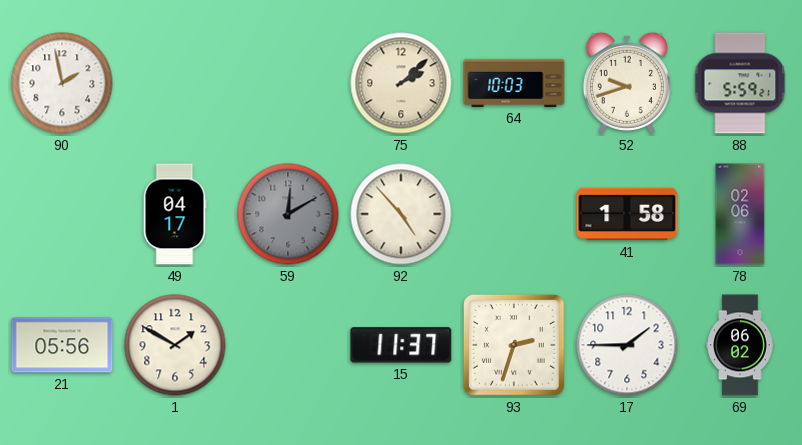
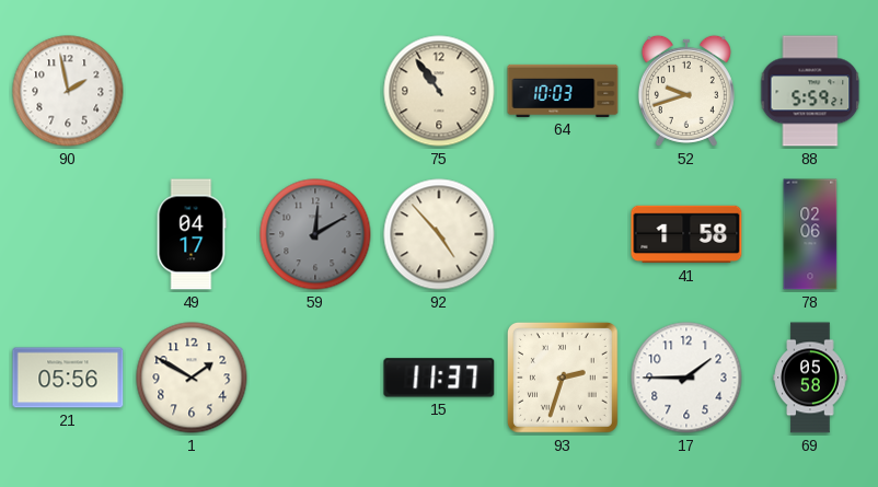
75: 2:08 -> 10:54 (439, 91)
69: 06:02 -> 05:58 (810, 378)
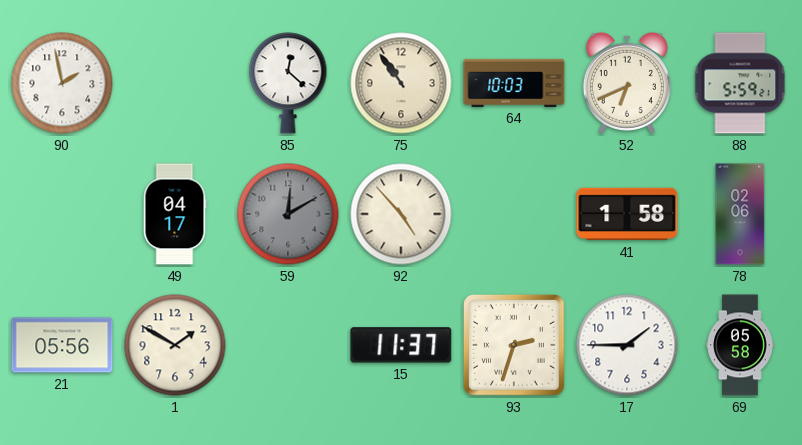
85: none -> 12:22 (288, 83)
52: 9:42 -> 6:41 (627, 83)
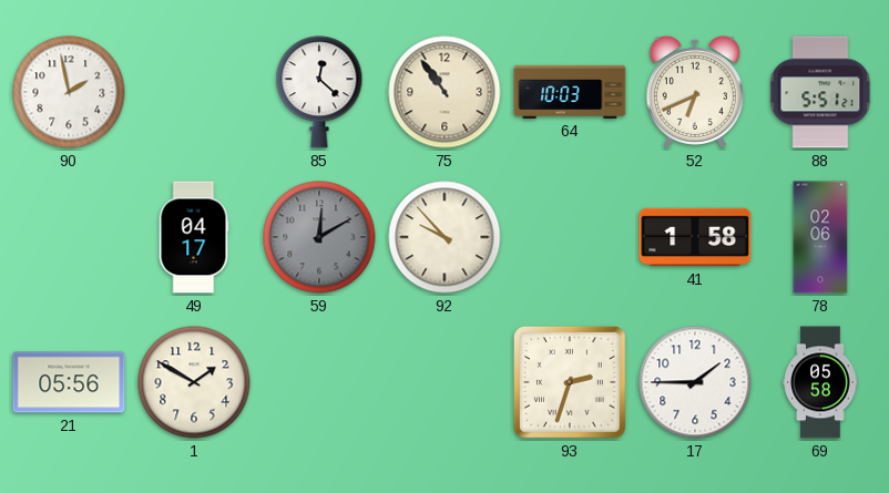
88: 5:59 -> 5:51 (820, 92)
92: 4:53 -> 9:53 (445, 237)
15: 11:37 -> none (401, 345)
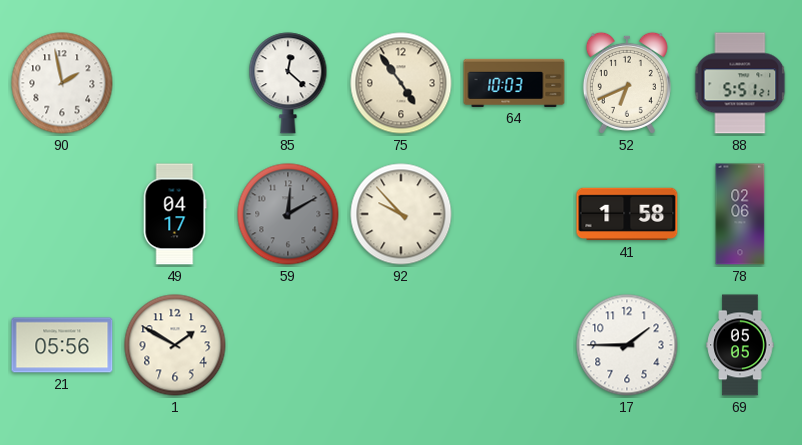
75: 10:54 -> 4:54 (401, 83)
93: 2:33 -> none (570, 382)
69: 05:58 -> 05:05 (740, 345)
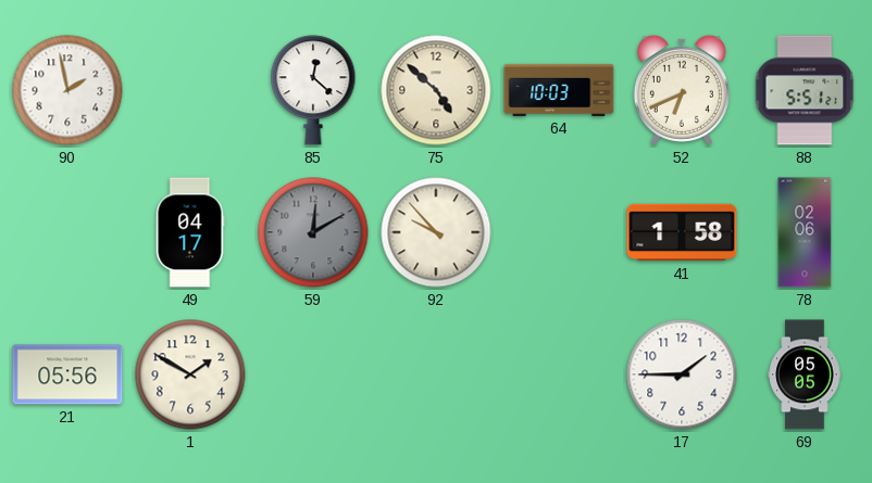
75: 4:54 -> 4:52 (436, 90)
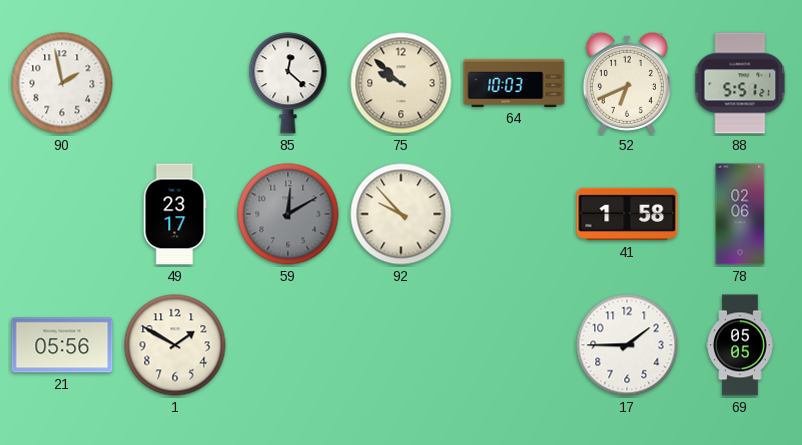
75: 4:52 -> 9:52 (401, 83)
49: 04:17 -> 23:17 (175, 214)
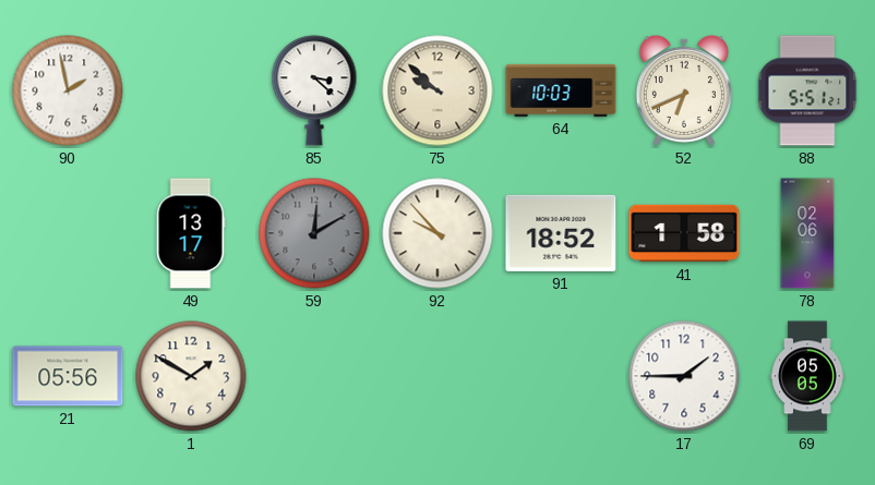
85: 12:22 -> 3:22 (314, 90)
49: 23:17 -> 13:17 (191, 233)
91: none -> 18:52 (561, 233)
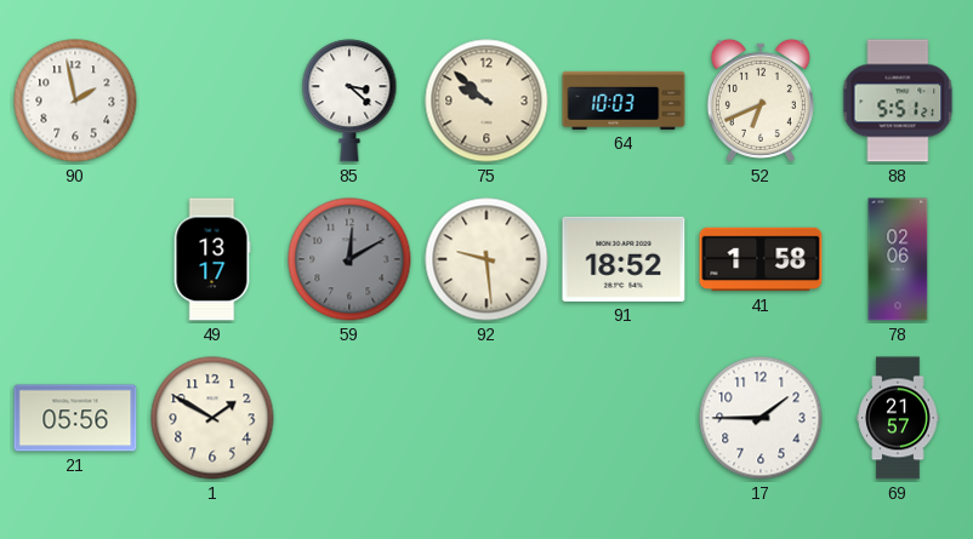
92: 9:53 -> 9:29 (486, 259)
69: 05:05 -> 21:57 (898, 418)
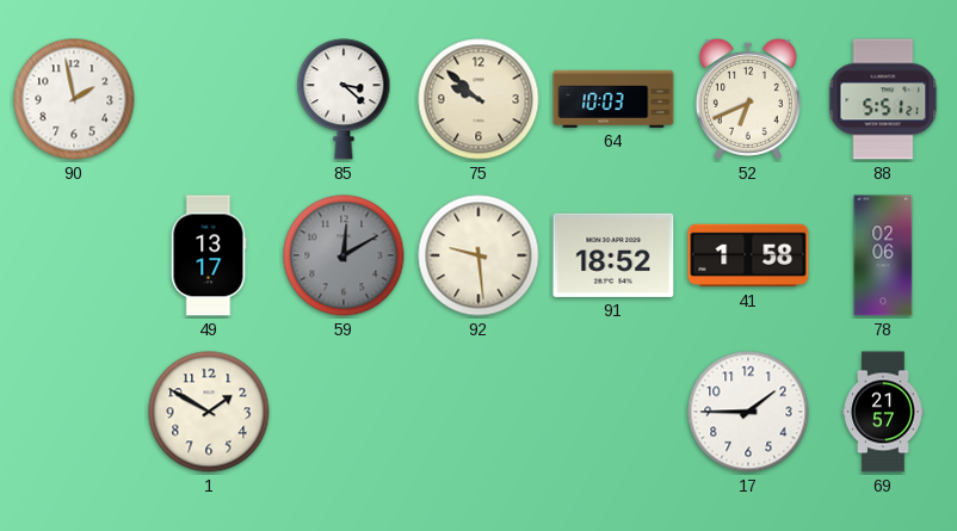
21: 05:56 -> none (75, 418)
